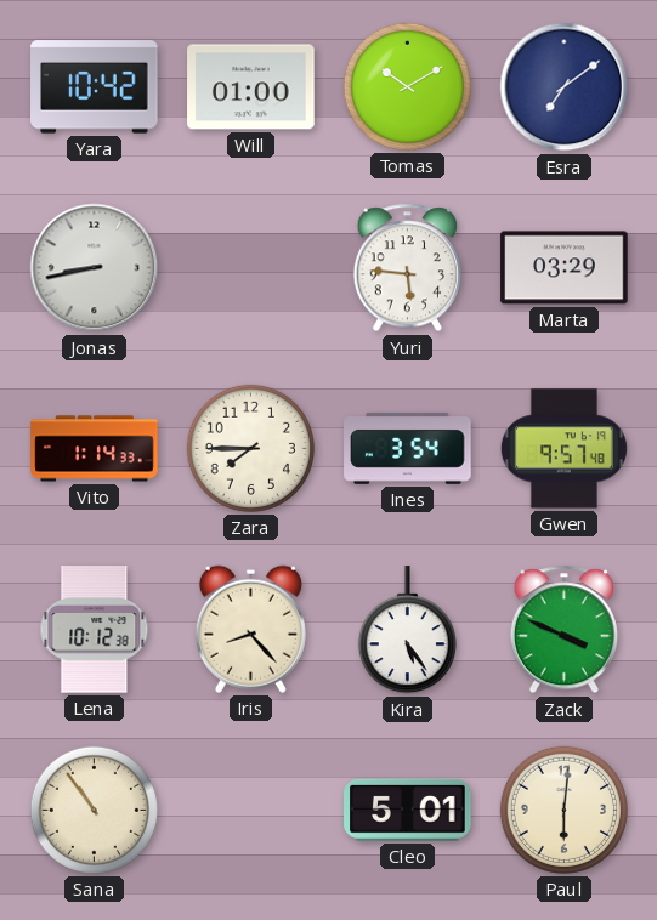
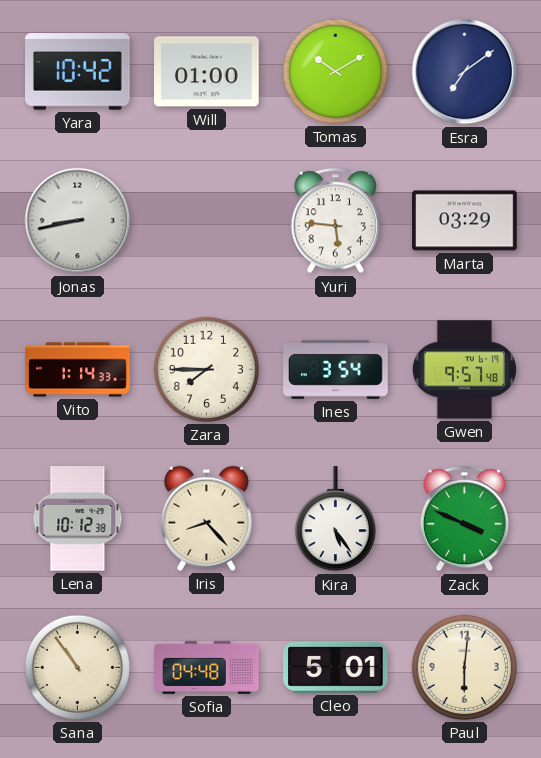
Sofia: none -> 04:48 (207, 667)
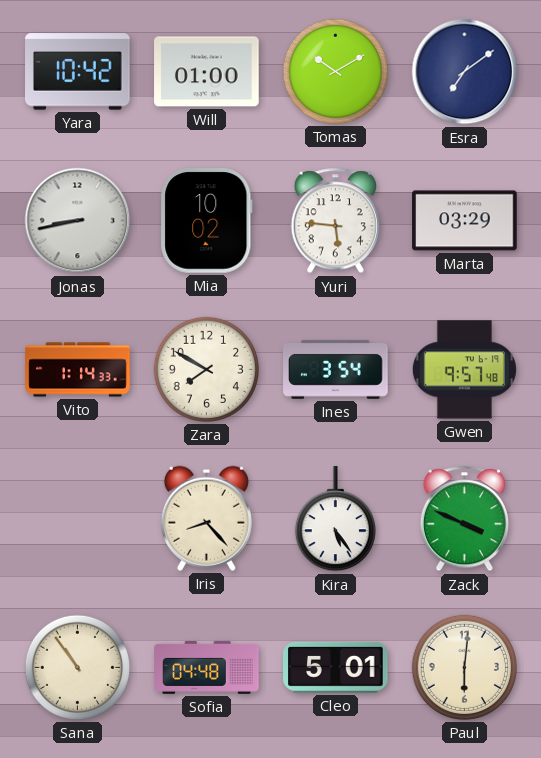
Mia: none -> 10:02 (207, 221)
Zara: 7:45 -> 7:50 (206, 369)
Lena: 10:12 -> none (78, 519)
